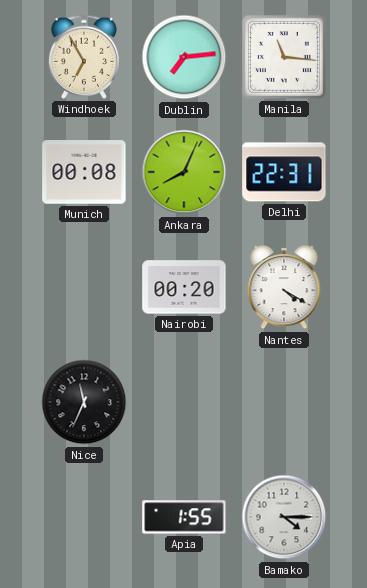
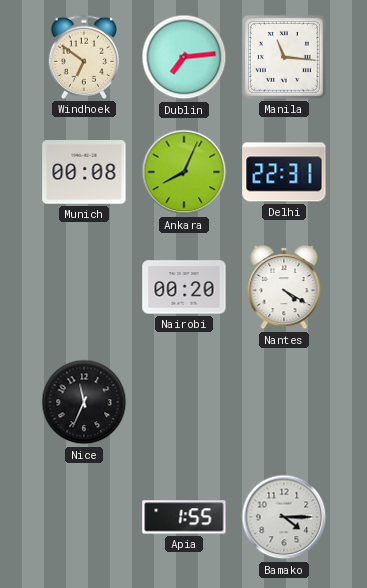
Windhoek: 6:55 -> 6:51 (83, 57)
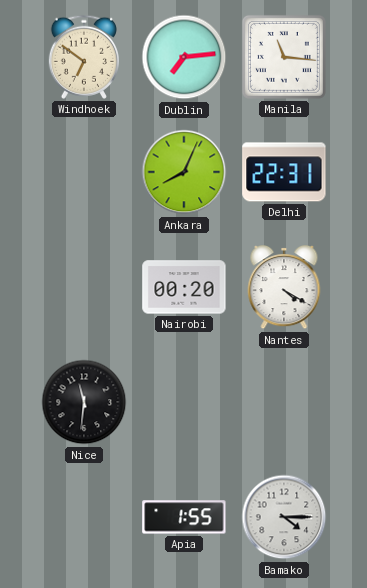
Munich: 00:08 -> none (84, 172)
Nice: 11:34 -> 11:31 (84, 402)
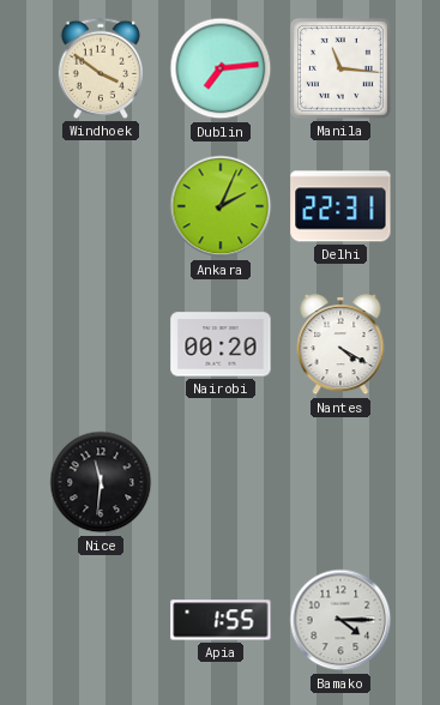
Windhoek: 6:51 -> 3:51 (100, 68)
Ankara: 8:04 -> 2:04 (221, 206)
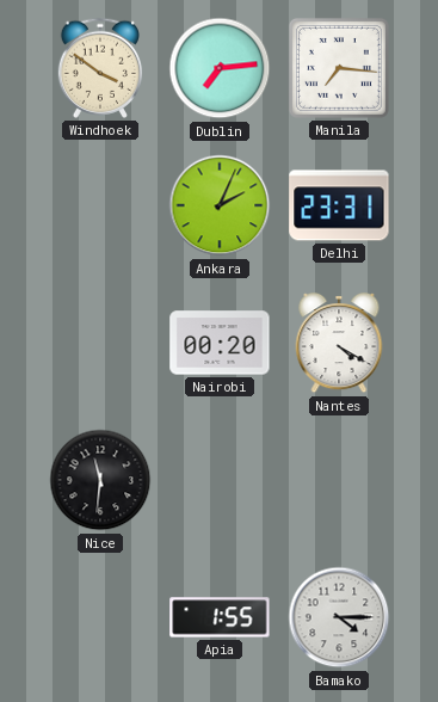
Manila: 11:16 -> 7:16 (339, 68)
Delhi: 22:31 -> 23:31 (339, 205)
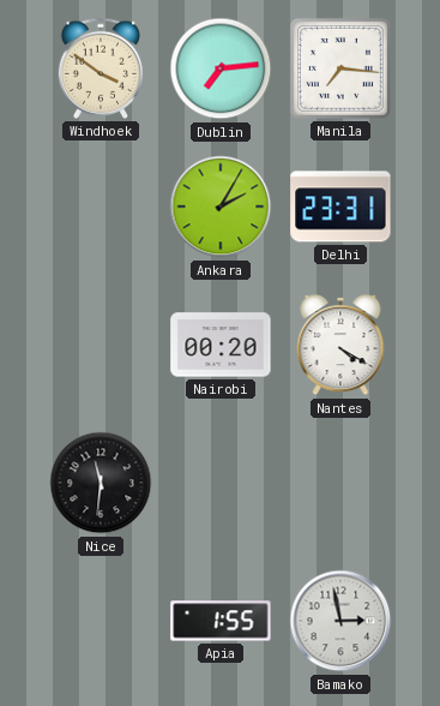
Ankara: 2:04 -> 2:05 (221, 207)
Bamako: 4:15 -> 2:58 (340, 621)
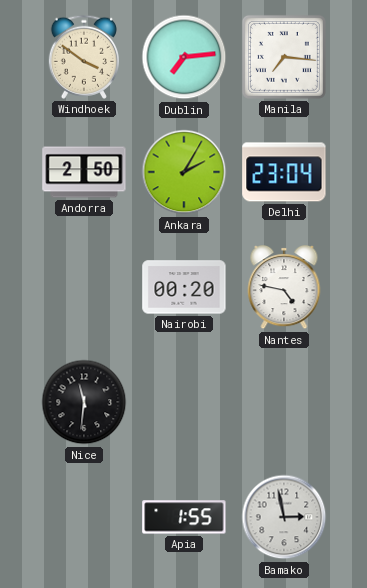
Andorra: none -> 2:50 (84, 172)
Delhi: 23:31 -> 23:04 (284, 172)
Nantes: 4:20 -> 4:47 (284, 288)
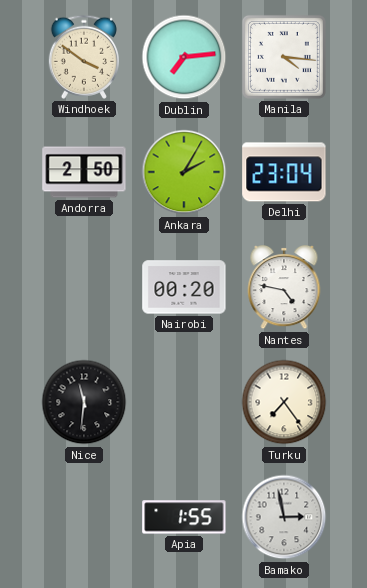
Manila: 7:16 -> 4:16 (284, 57)
Turku: none -> 7:24 (284, 402)
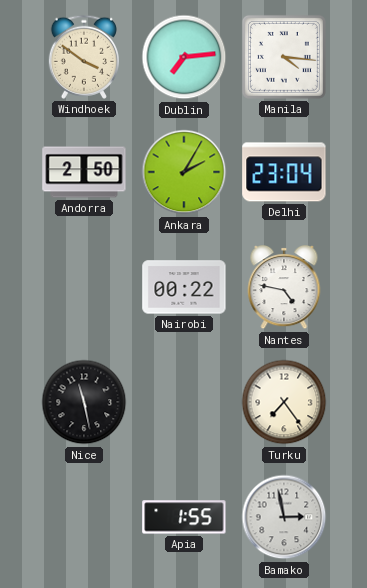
Nairobi: 00:20 -> 00:22 (184, 287)
Nice: 11:31 -> 11:28 (84, 402)
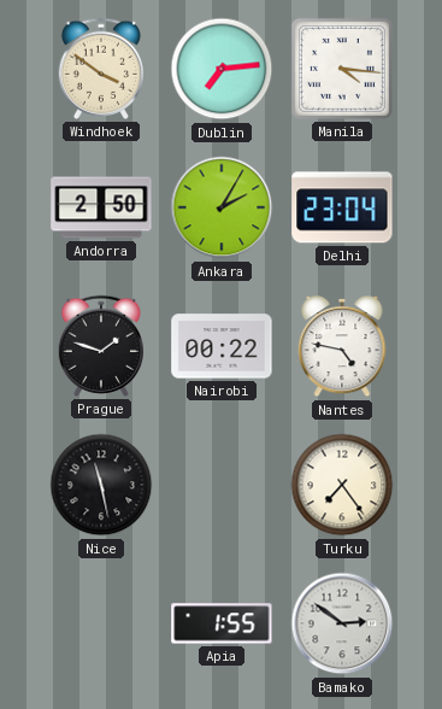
Prague: none -> 1:48 (100, 346)
Bamako: 2:58 -> 2:51 (342, 623)
